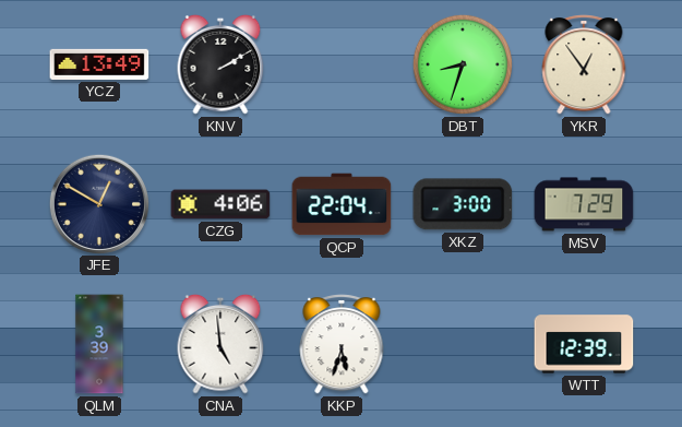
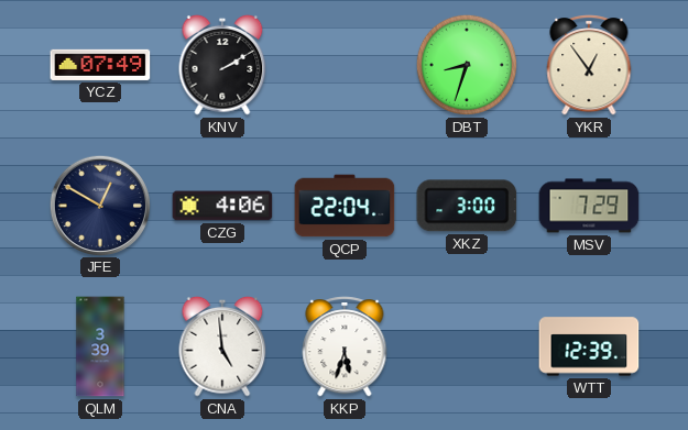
YCZ: 13:49 -> 07:49 (100, 65)
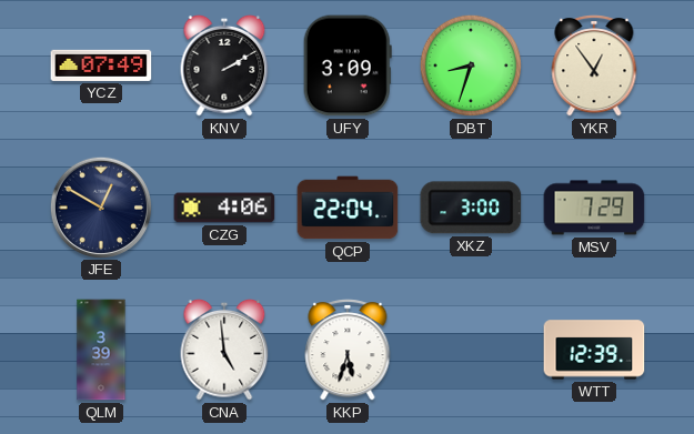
UFY: none -> 3:09 (348, 65)
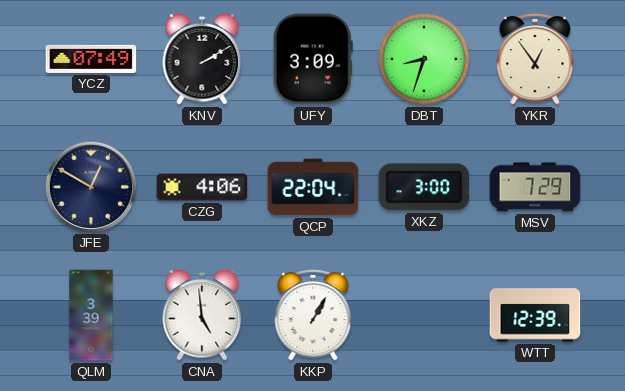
KKP: 5:33 -> 1:05 (313, 315)
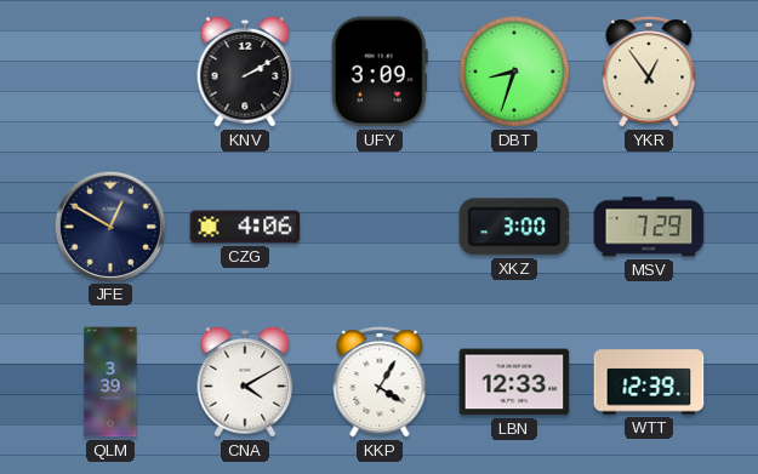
YCZ: 07:49 -> none (91, 59)
QCP: 22:04 -> none (313, 187)
CNA: 4:59 -> 4:10 (245, 382)
KKP: 1:05 -> 4:05 (380, 382)
LBN: none -> 12:33 (514, 382)
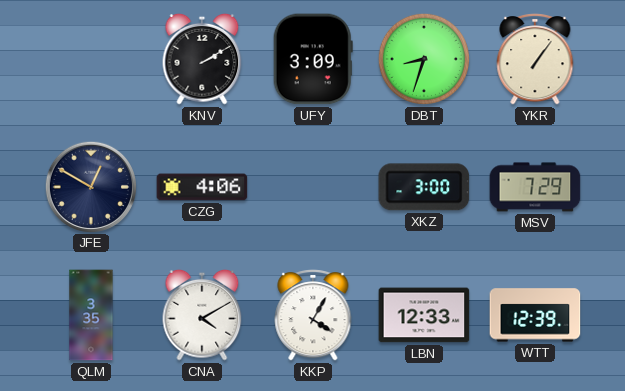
YKR: 12:54 -> 1:06 (535, 59)
QLM: 3:39 -> 3:35 (91, 315)
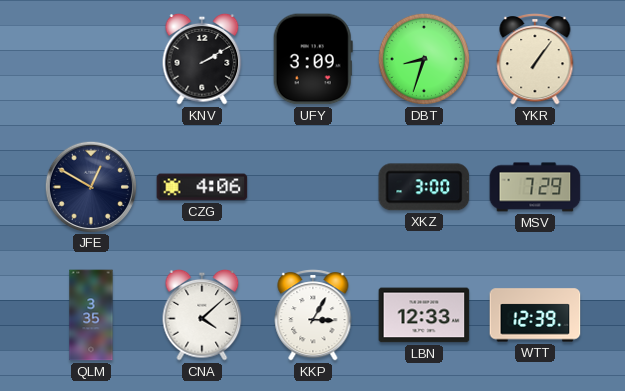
CNA: 4:10 -> 4:08 (202, 315)
KKP: 4:05 -> 3:05 (313, 315)
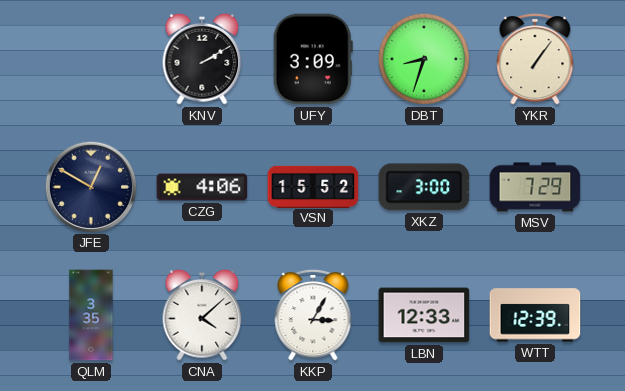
VSN: none -> 15:52 (313, 186)
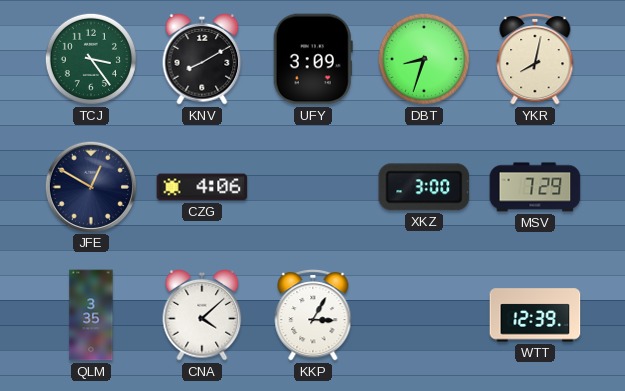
TCJ: none -> 3:24 (91, 59)
KNV: 2:10 -> 8:10 (202, 59)
YKR: 1:06 -> 8:02 (535, 59)
VSN: 15:52 -> none (313, 186)
LBN: 12:33 -> none (424, 315)
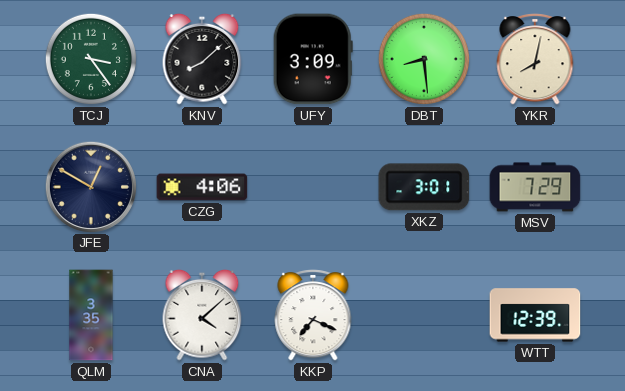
KNV: 8:10 -> 8:08 (202, 59)
DBT: 8:33 -> 8:29 (424, 59)
XKZ: 3:00 -> 3:01 (424, 187)
KKP: 3:05 -> 7:19 (313, 315)
